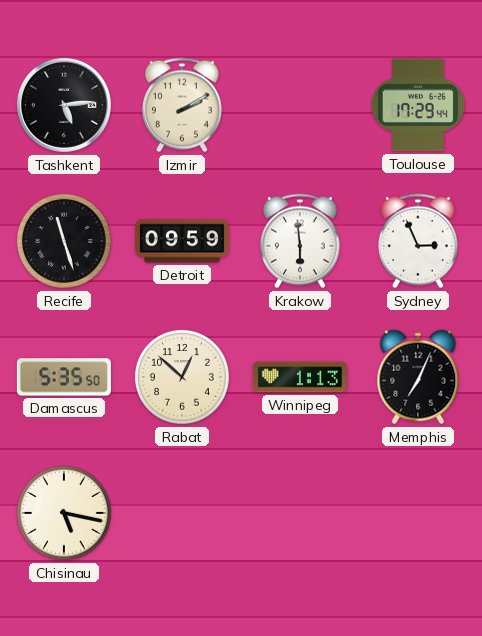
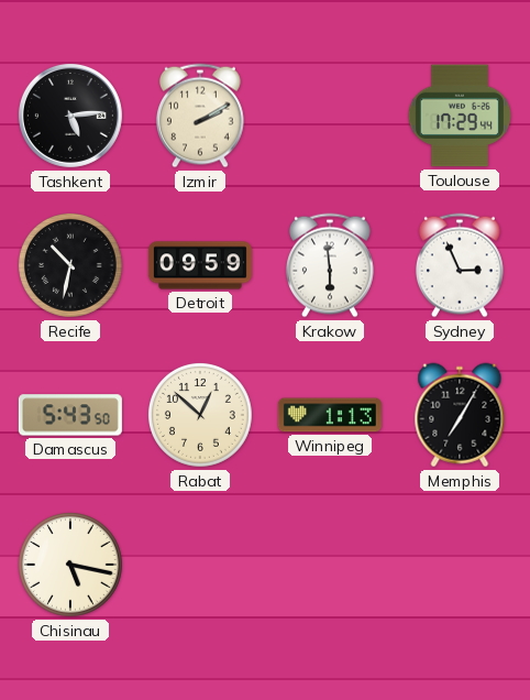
Recife: 11:27 -> 10:32 (70, 265)
Damascus: 5:35 -> 5:43 (70, 415)
Memphis: 7:04 -> 7:05 (460, 415)
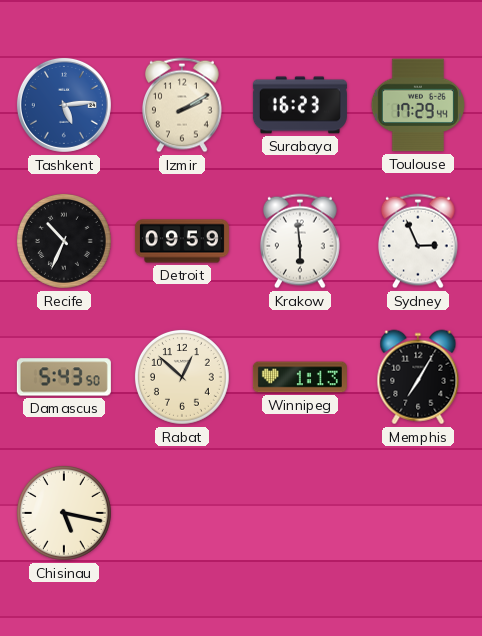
Tashkent dial: black -> blue (64, 105)
Surabaya: none -> 16:23 (300, 105)
Recife: 10:32 -> 10:34 (64, 241)
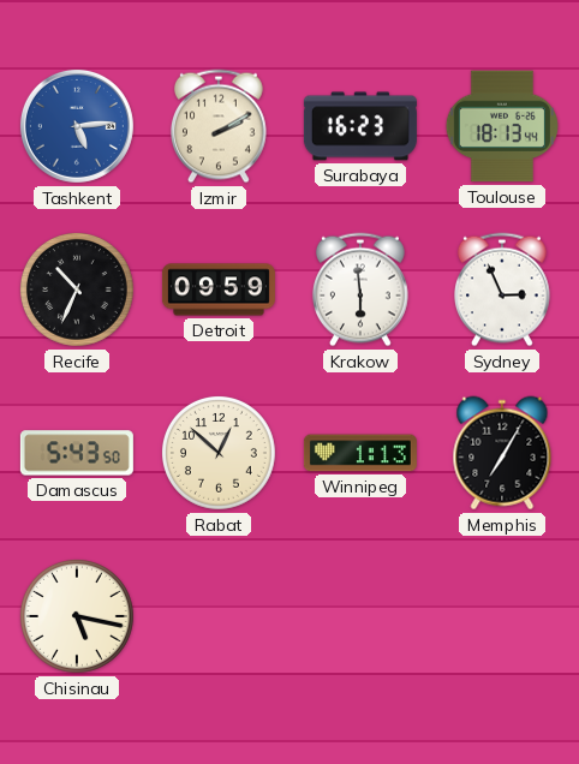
Toulouse: 17:29 -> 18:13 (502, 126)
